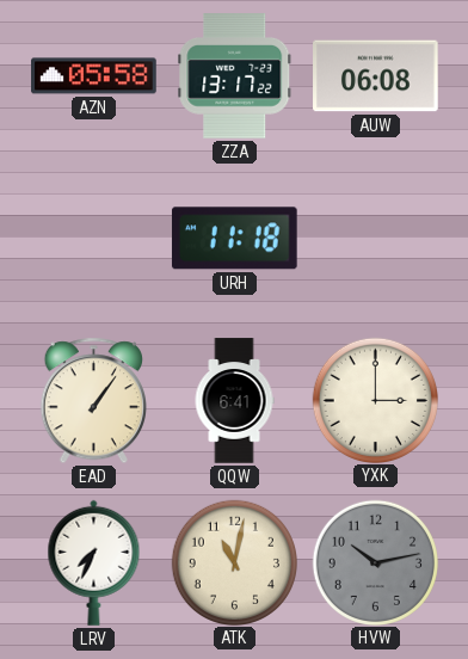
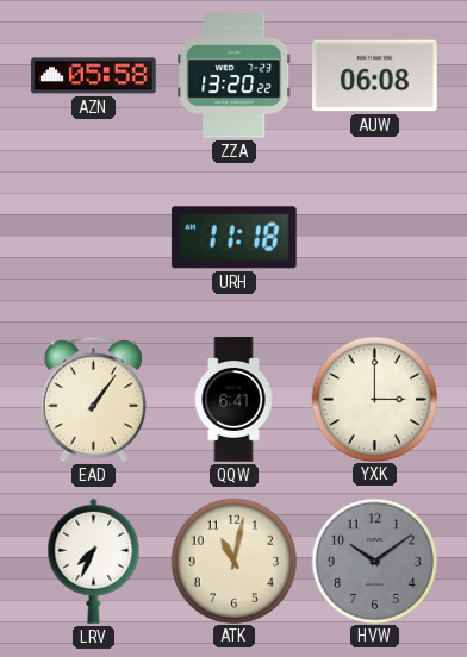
ZZA: 13:17 -> 13:20 (235, 76)
HVW: 10:13 -> 10:09 (374, 561)
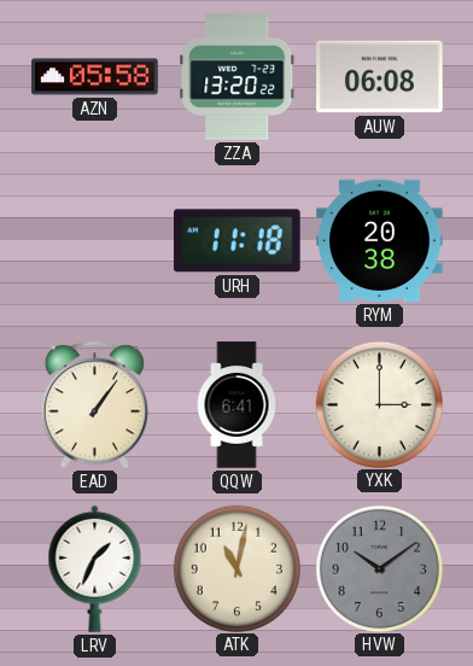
RYM: none -> 20:38 (380, 240)
LRV: 7:34 -> 1:34 (95, 568)
